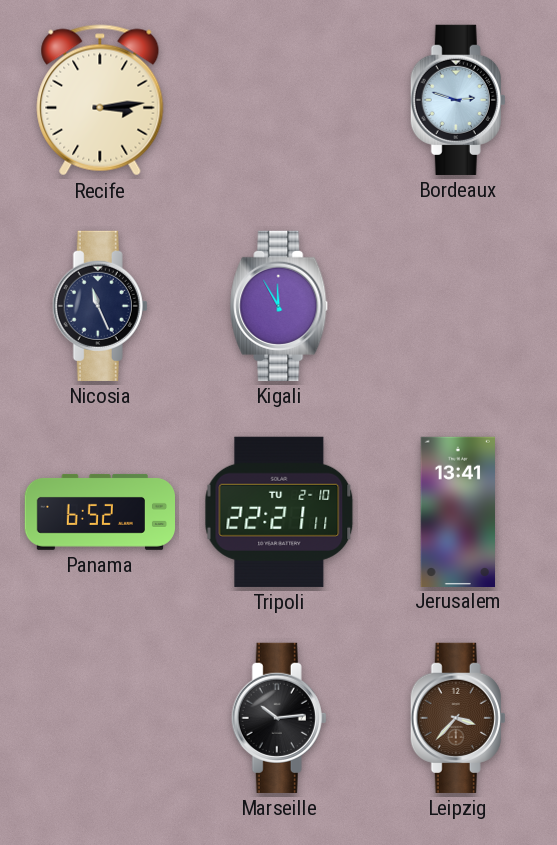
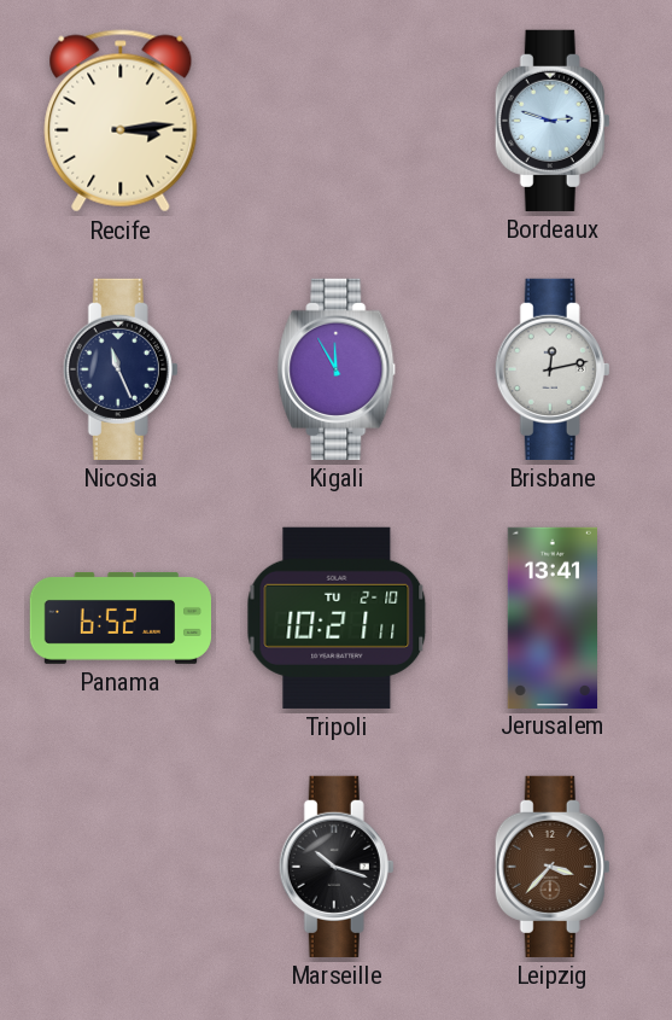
Brisbane: none -> 12:13 (553, 369)
Tripoli: 22:21 -> 10:21 (337, 618)
Marseille: 10:14 -> 10:18 (337, 867)
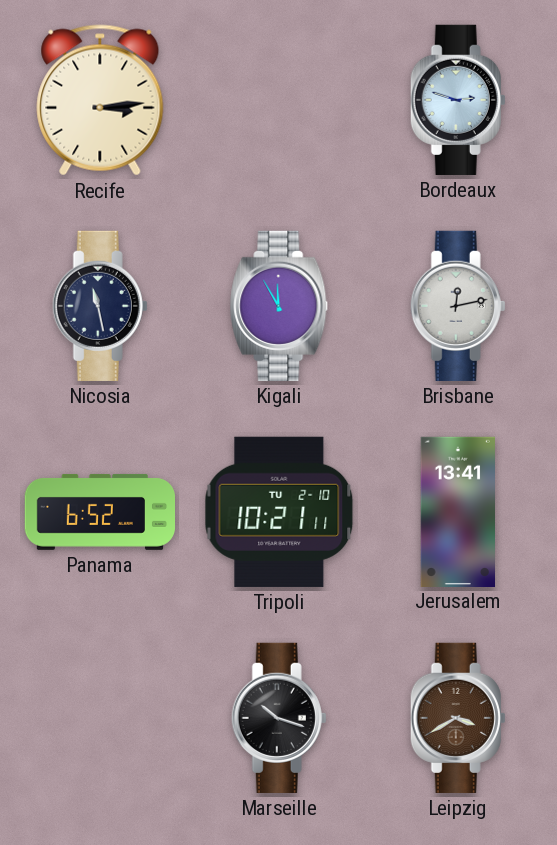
Nicosia: 11:26 -> 11:28 (100, 306)
Leipzig: 3:37 -> 3:40 (458, 718)
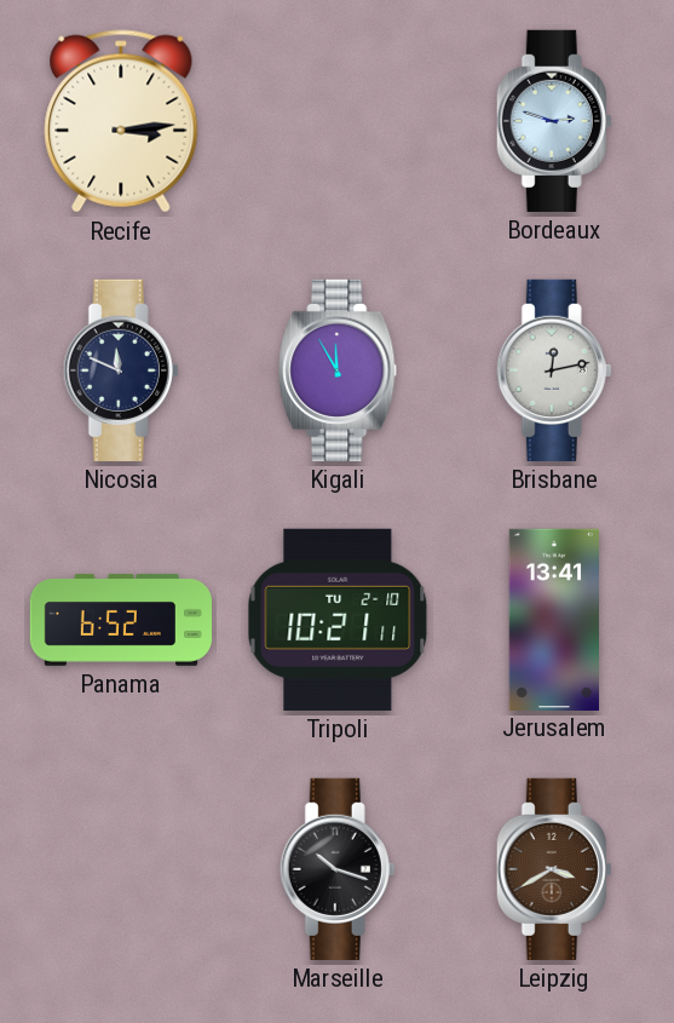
Nicosia: 11:28 -> 11:49 (121, 370)
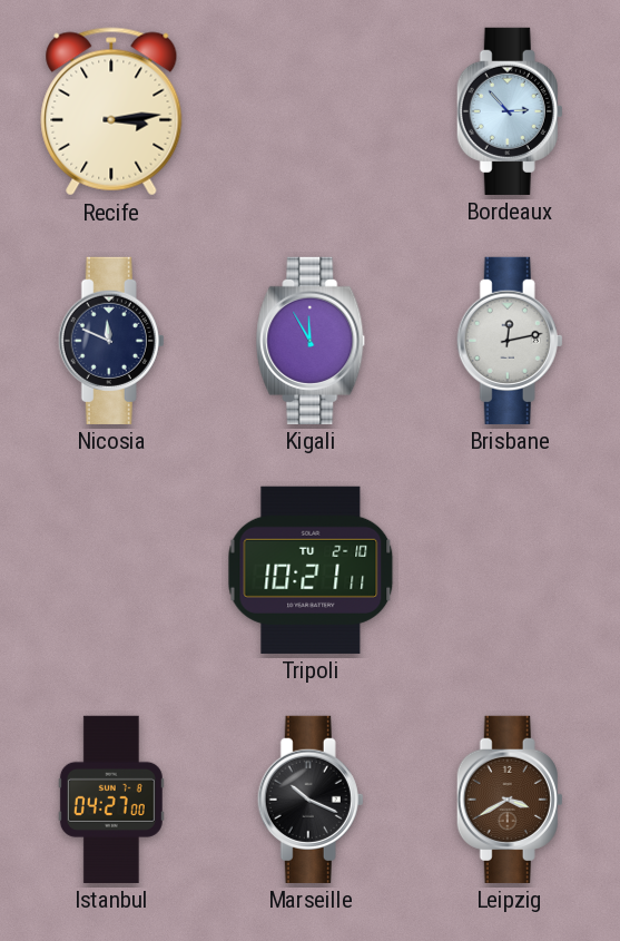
Bordeaux: 2:48 -> 2:53 (510, 111)
Panama: 6:52 -> none (120, 620)
Jerusalem: 13:41 -> none (553, 619)
Istanbul: none -> 04:27 (111, 800)
Marseille: 10:18 -> 10:19 (311, 800)
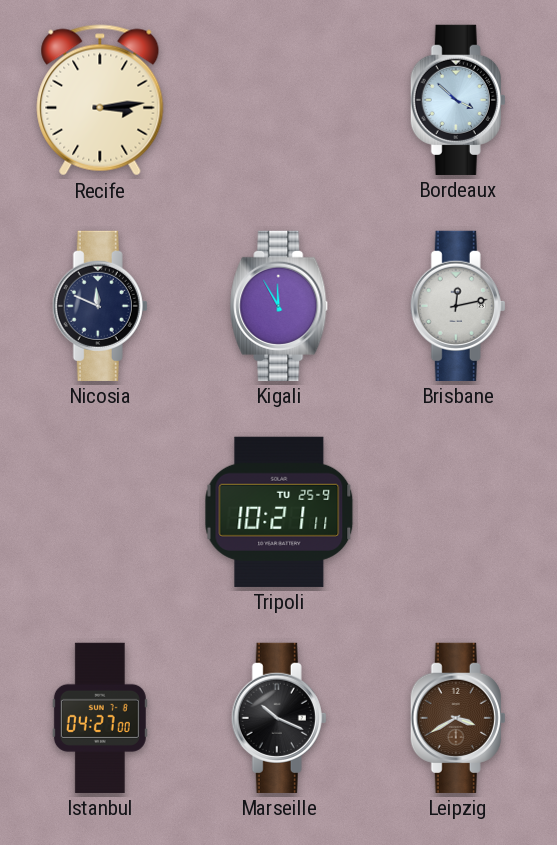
Bordeaux: 2:53 -> 3:52 (458, 100)
Tripoli date: TU 2-10 -> TU 25-9 (279, 512)
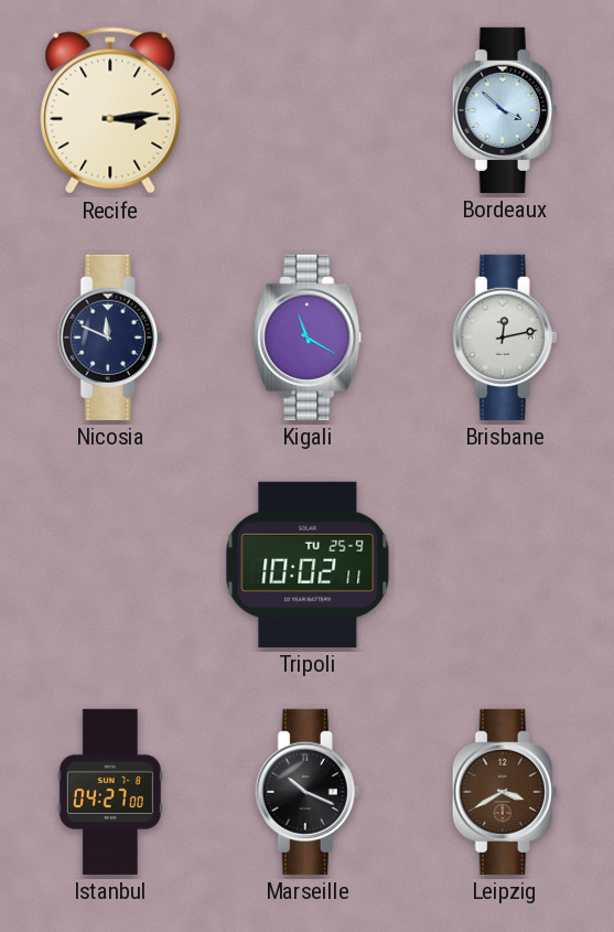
Kigali: 11:55 -> 11:20 (308, 338)
Tripoli: 10:21 -> 10:02 (308, 565)
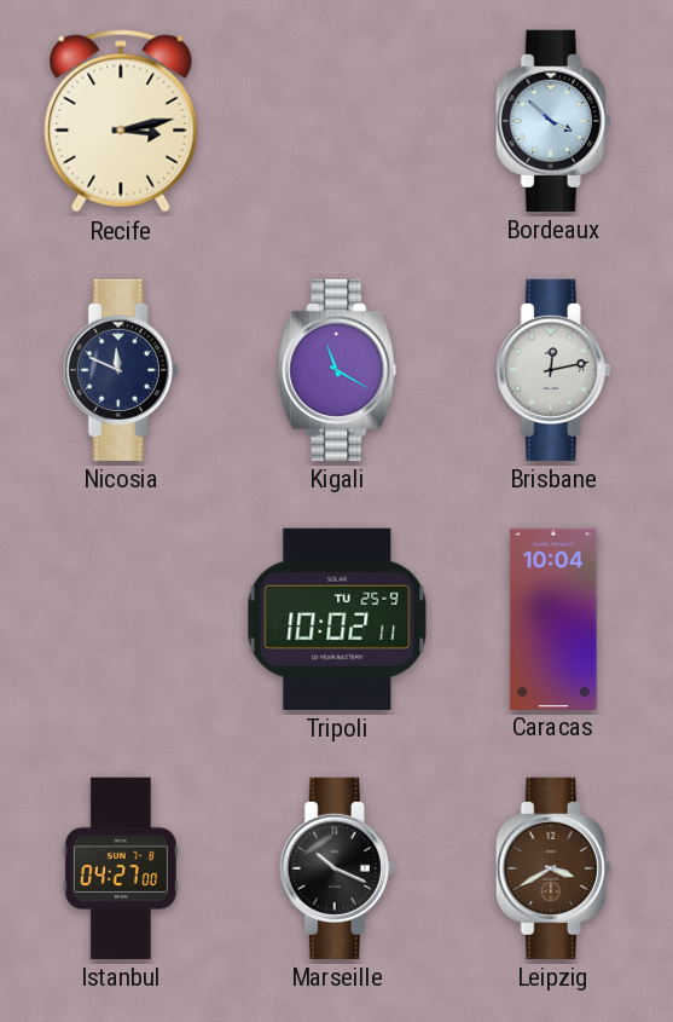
Recife: 3:14 -> 3:13 (121, 121)
Caracas: none -> 10:04 (553, 618)
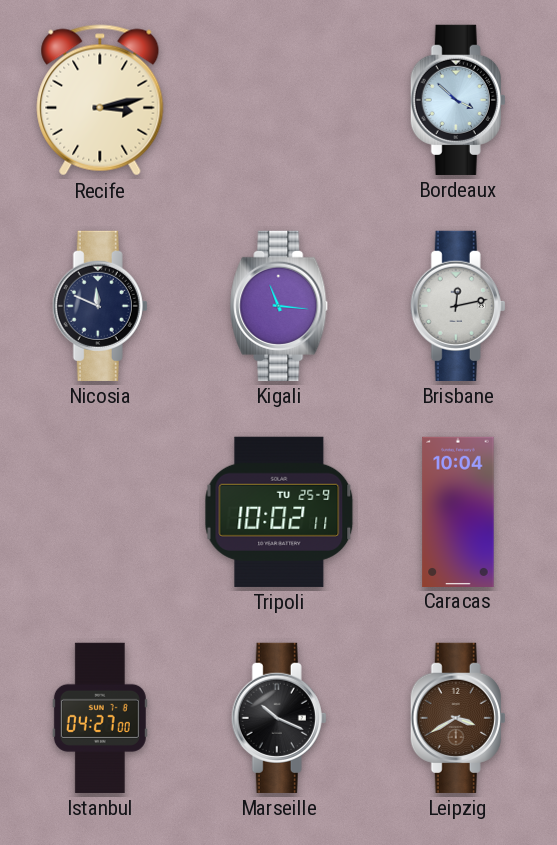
Kigali: 11:20 -> 11:16 (279, 306)
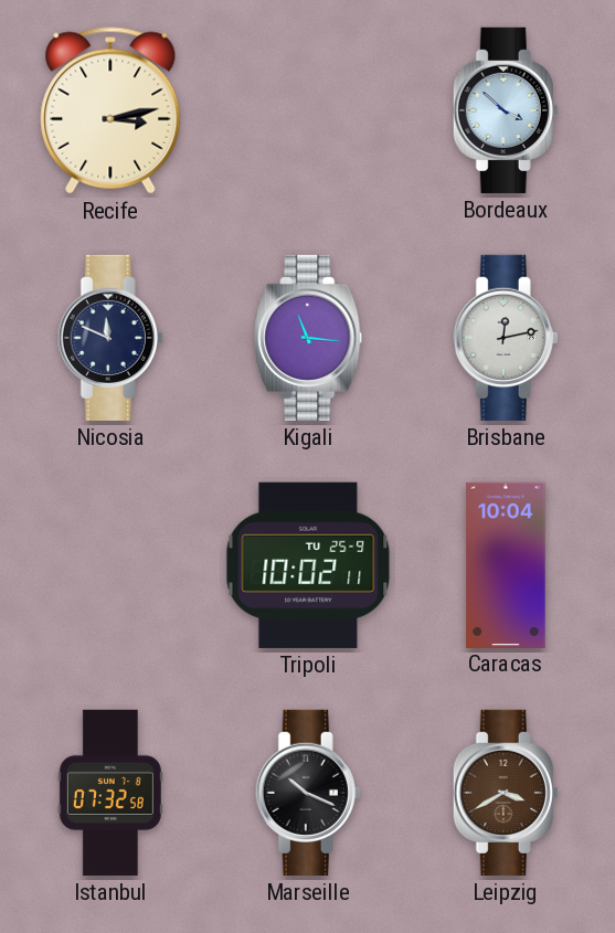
Istanbul: 04:27 -> 07:32 (110, 793)
